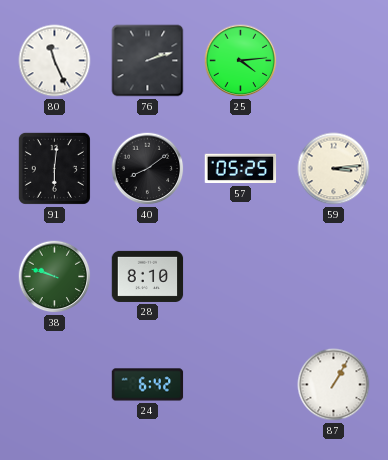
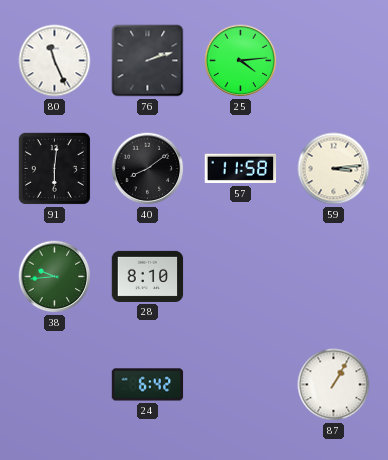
57: 05:25 -> 11:58 (241, 169)
38: 9:48 -> 9:44 (55, 277)
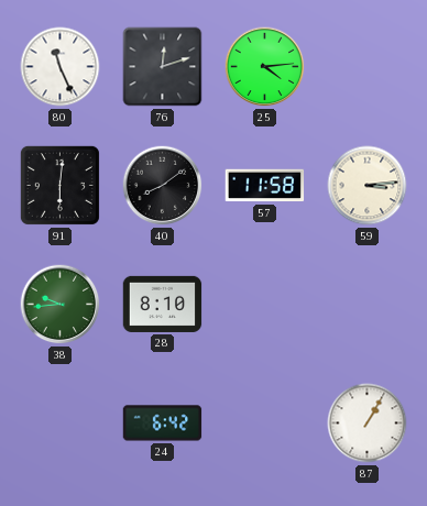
76: 2:12 -> 12:12 (163, 67)
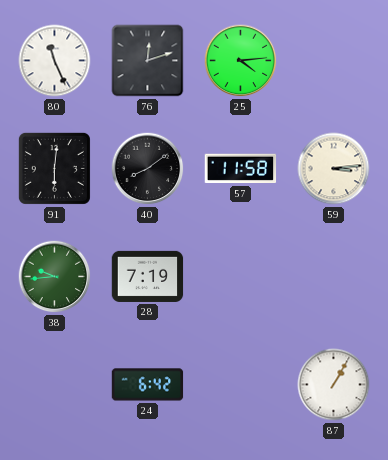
28: 8:10 -> 7:19 (148, 276)
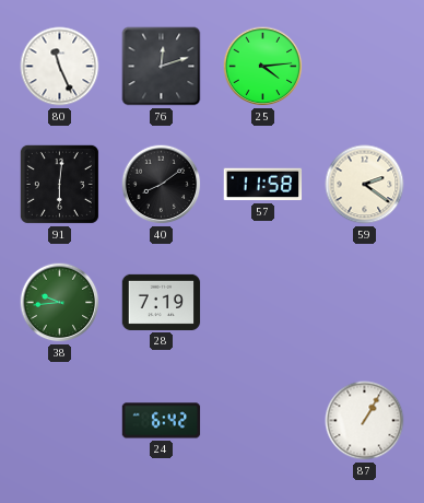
59: 3:14 -> 2:21 (365, 185)
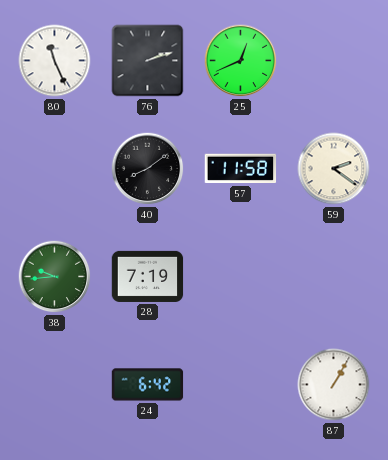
76: 12:12 -> 2:12 (148, 61)
25: 4:14 -> 12:41 (241, 61)
91: 6:01 -> none (59, 184)
